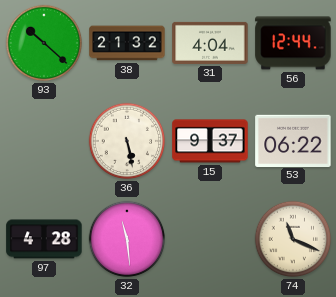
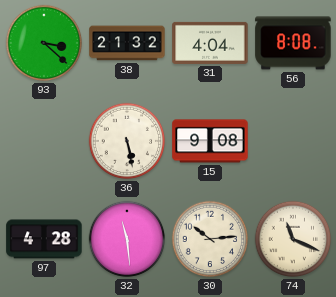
93: 10:22 -> 3:22 (44, 43)
56: 12:44 -> 8:08 (293, 43)
15: 9:37 -> 9:08 (210, 141)
53: 06:22 -> none (293, 140)
30: none -> 10:14 (210, 239)
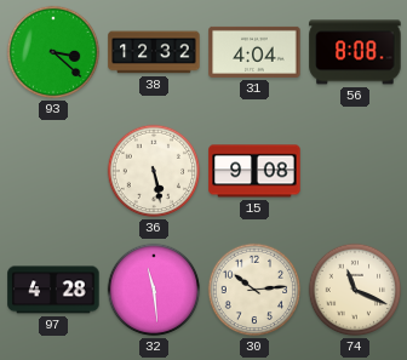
38: 21:32 -> 12:32 (154, 52)
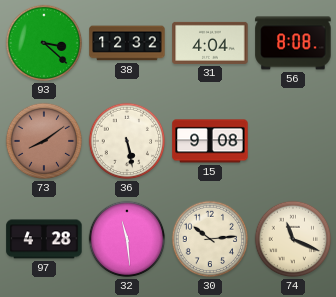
73: none -> 8:09 (44, 141)
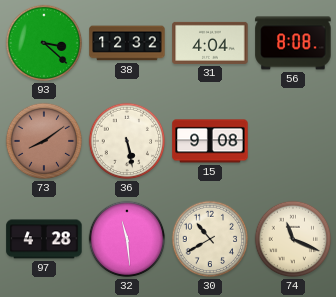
30: 10:14 -> 10:40 (210, 239)
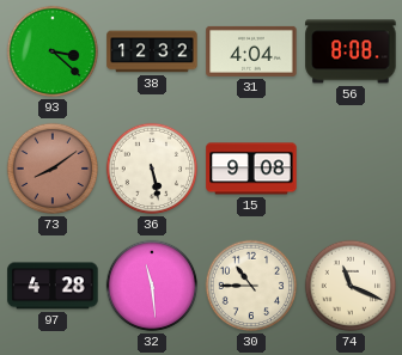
30: 10:40 -> 10:45 (251, 286)
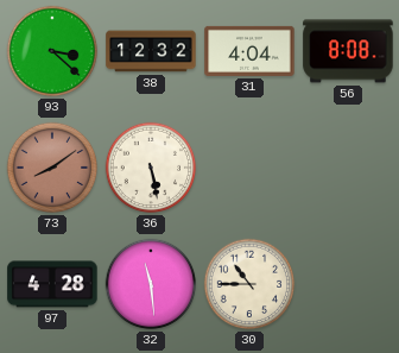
15: 9:08 -> none (251, 169)
74: 11:19 -> none (351, 286)
